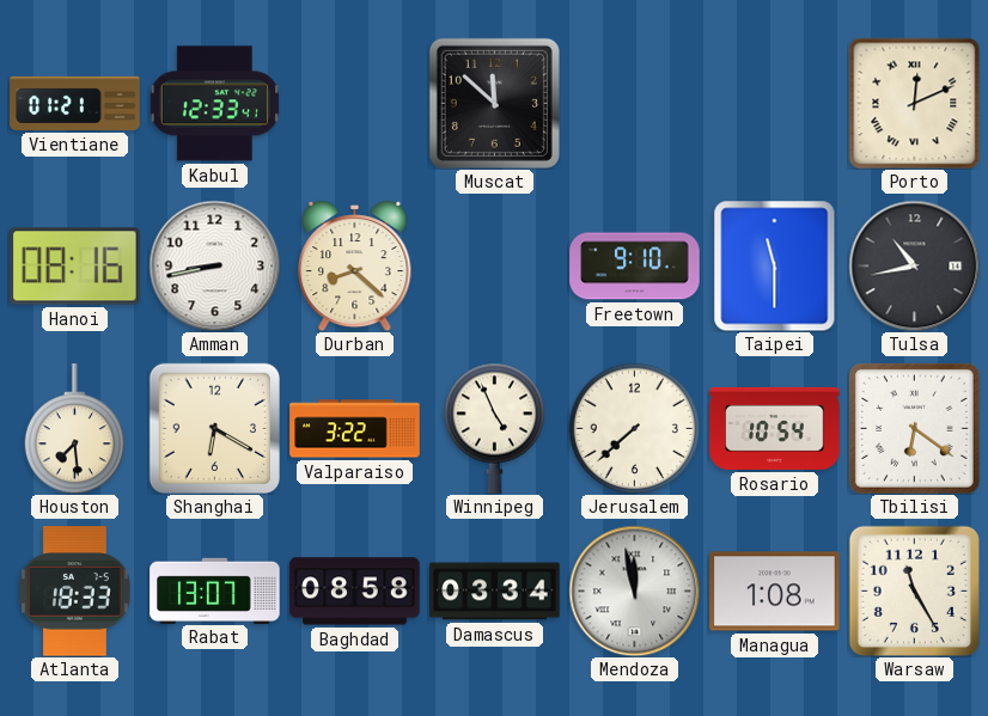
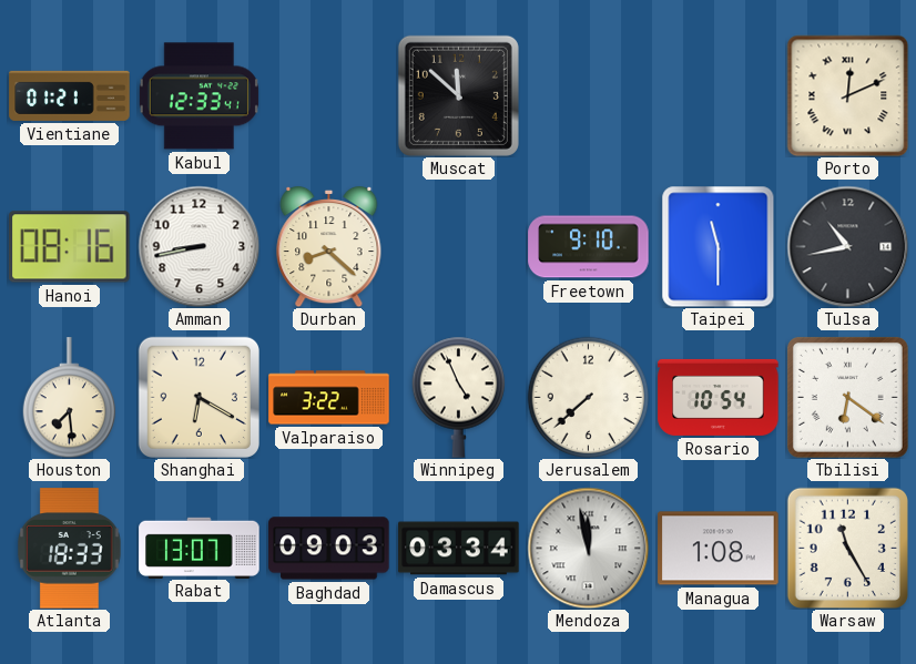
Baghdad: 08:58 -> 09:03 (329, 549)
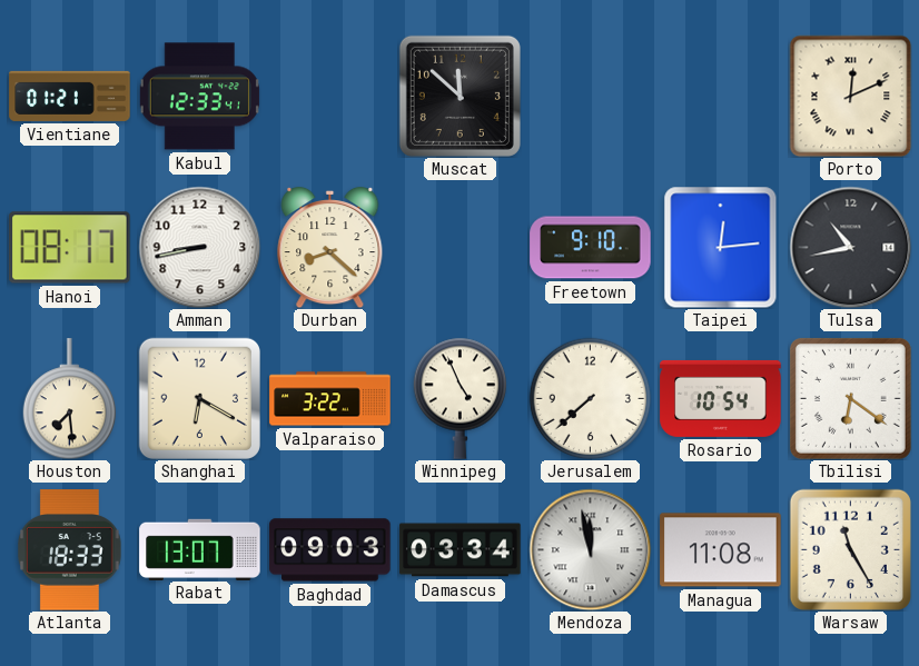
Hanoi: 08:16 -> 08:17 (70, 248)
Taipei: 11:30 -> 12:14 (721, 247)
Managua: 1:08 -> 11:08 (721, 550)
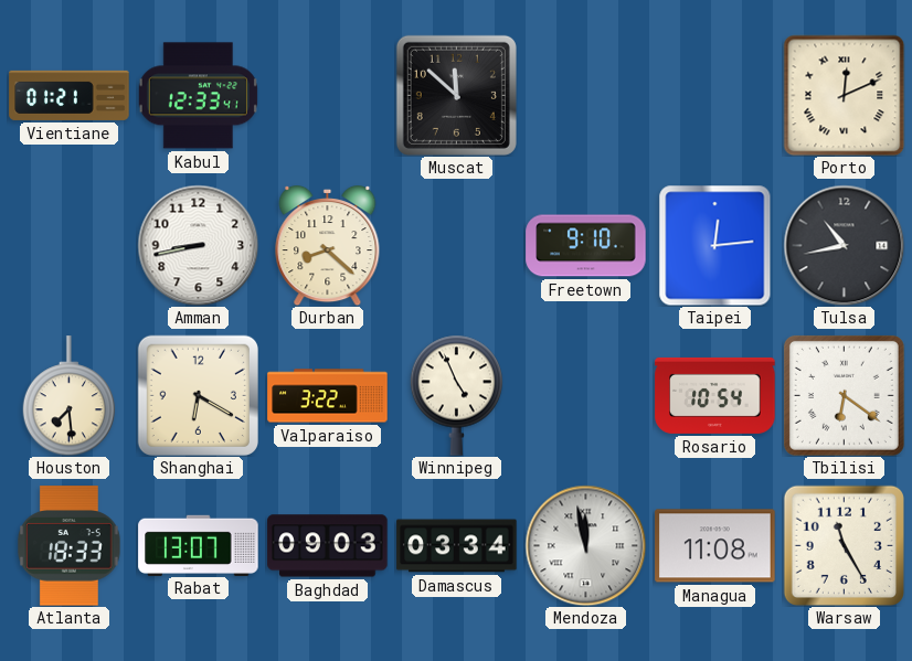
Hanoi: 08:17 -> none (70, 248)
Jerusalem: 7:38 -> none (590, 398)
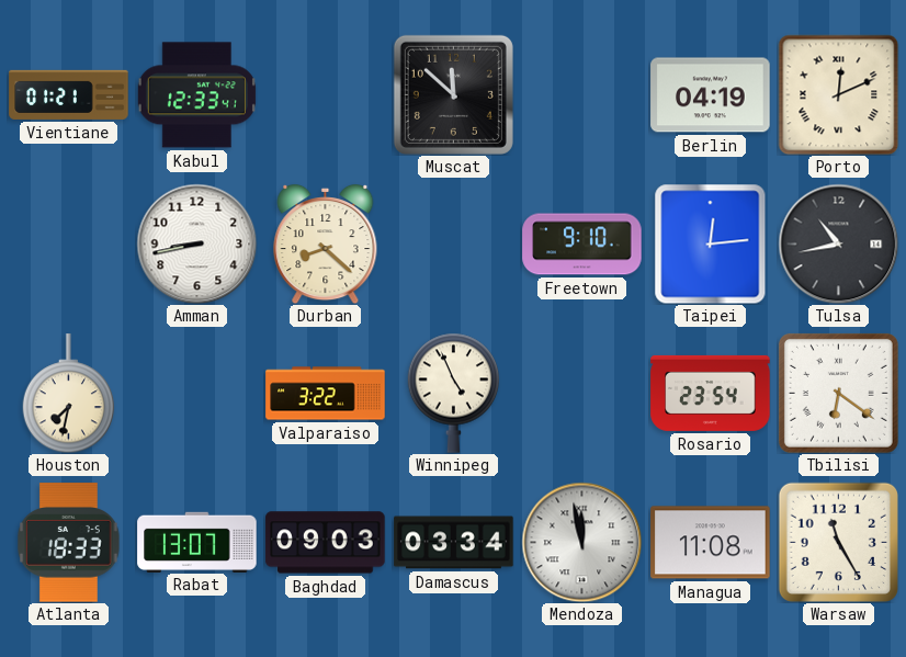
Berlin: none -> 04:19 (711, 95)
Houston: 7:29 -> 7:32 (69, 394)
Shanghai: 6:20 -> none (198, 395)
Rosario: 10:54 -> 23:54 (711, 393)
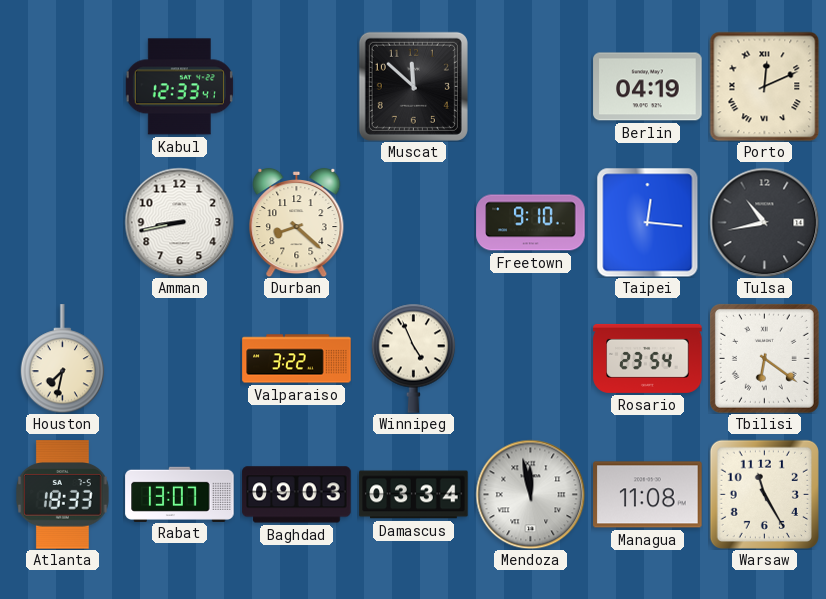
Vientiane: 01:21 -> none (69, 94)
Taipei: 12:14 -> 12:16 (648, 222)
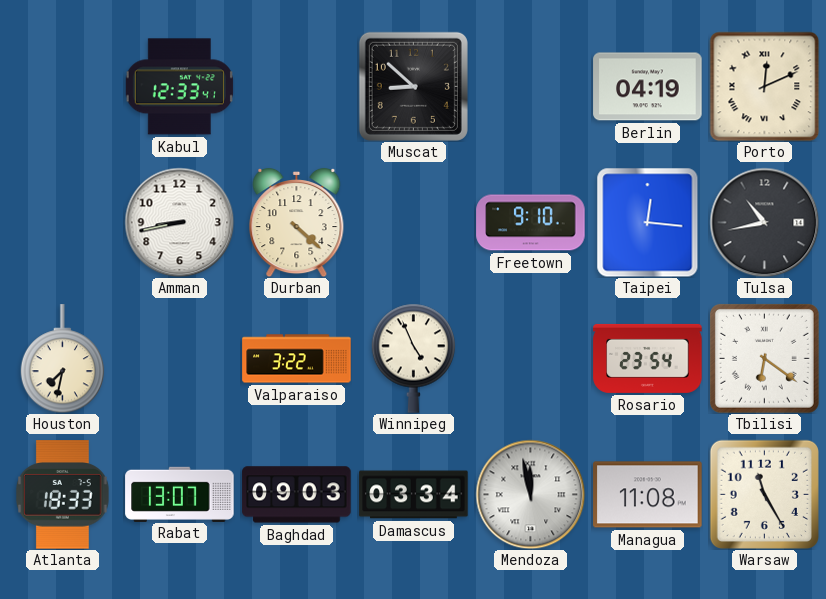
Muscat: 11:52 -> 8:52 (413, 86)
Durban: 8:22 -> 4:22 (297, 222)
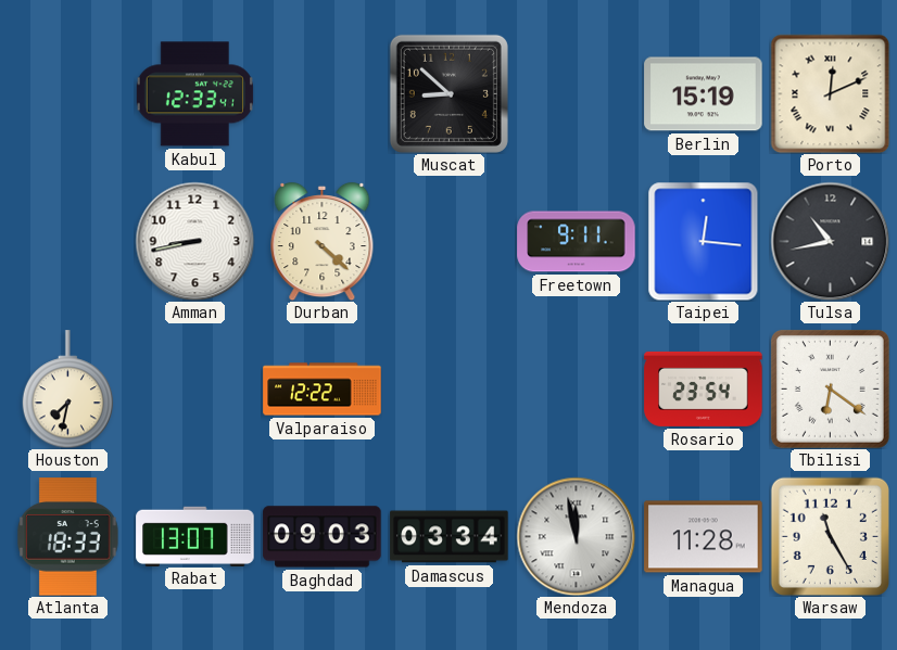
Berlin: 04:19 -> 15:19 (704, 94)
Freetown: 9:10 -> 9:11 (577, 242)
Valparaiso: 3:22 -> 12:22 (323, 390)
Winnipeg: 4:56 -> none (414, 358)
Managua: 11:08 -> 11:28 (704, 537)
